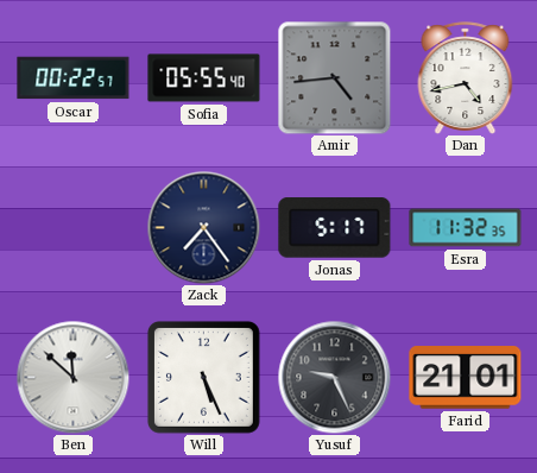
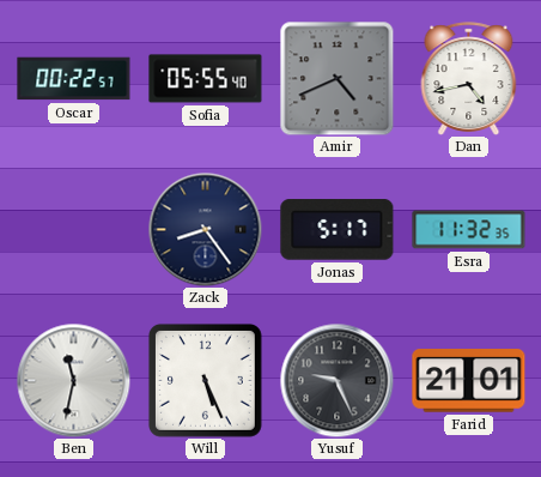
Amir: 4:44 -> 4:41 (336, 78)
Zack: 7:24 -> 8:24 (205, 229)
Ben: 11:52 -> 11:32 (73, 380)
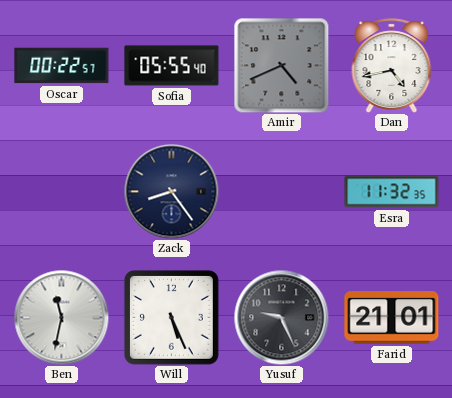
Jonas: 5:17 -> none (338, 230)
